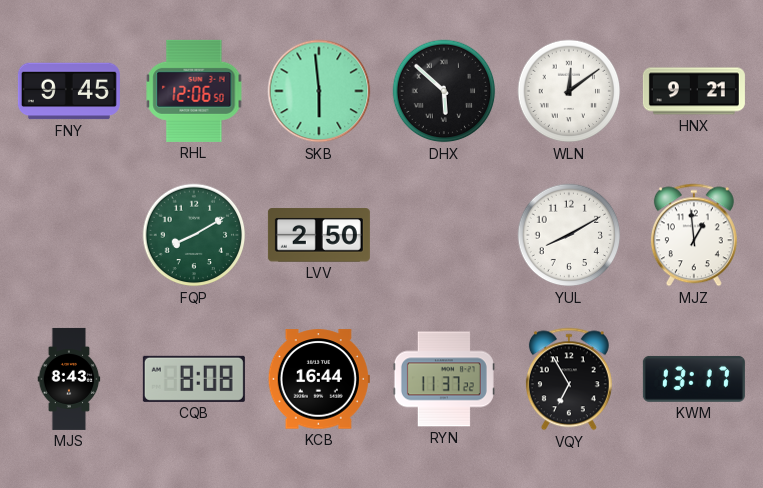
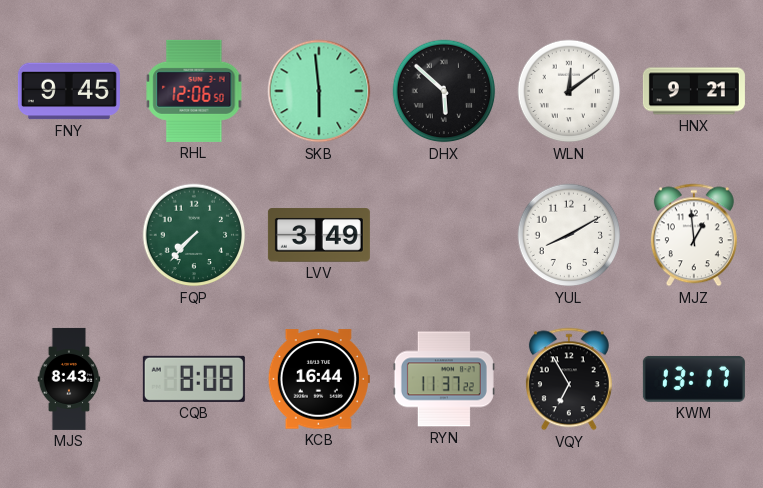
FQP: 8:10 -> 7:37 (194, 235)
LVV: 2:50 -> 3:49 (319, 235)
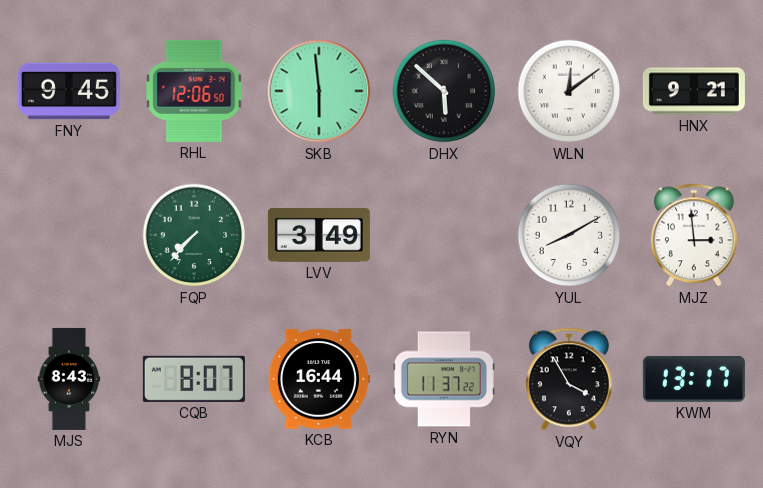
MJZ: 12:59 -> 2:59 (694, 235)
CQB: 8:08 -> 8:07 (194, 379)
VQY: 6:55 -> 3:55 (569, 379)
